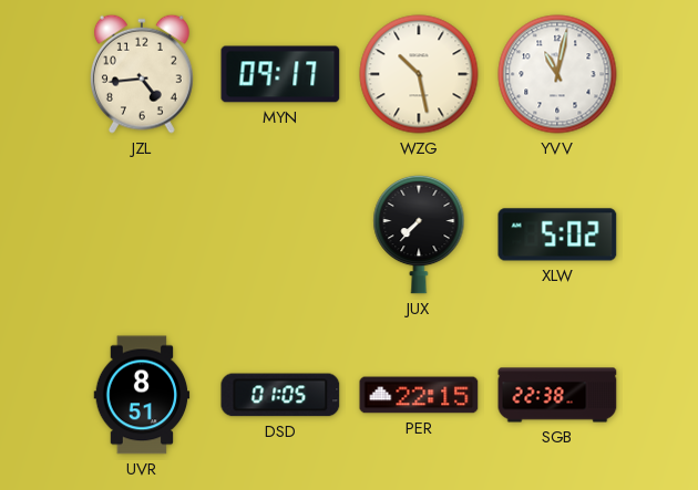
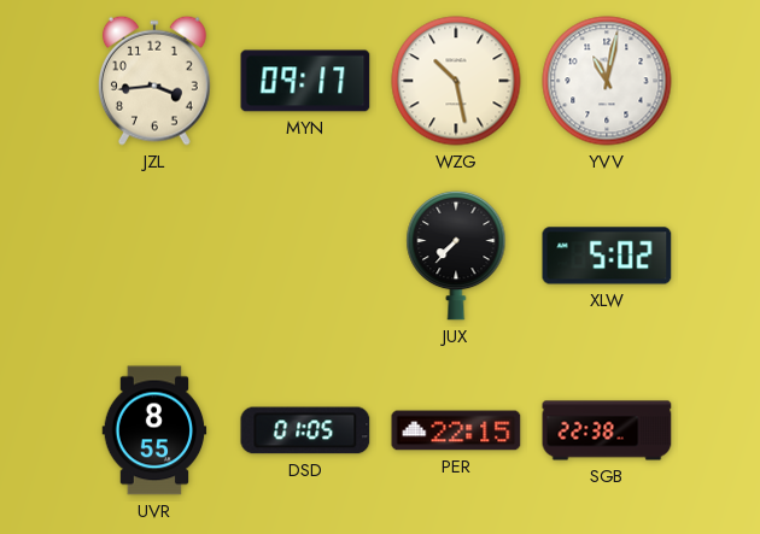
JZL: 4:44 -> 3:44 (154, 81)
UVR: 8:51 -> 8:55 (154, 430)
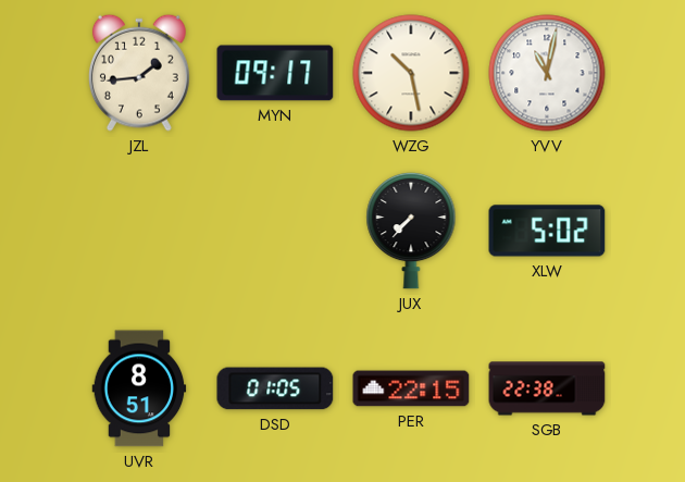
JZL: 3:44 -> 1:44 (139, 73)
UVR: 8:55 -> 8:51 (139, 388)
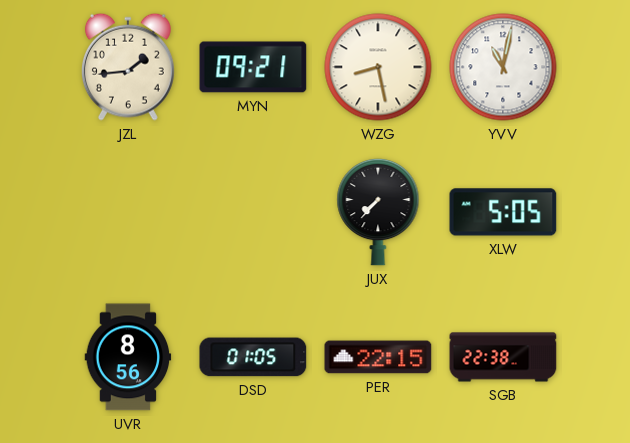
MYN: 09:17 -> 09:21 (253, 67)
WZG: 10:28 -> 8:28 (378, 67)
XLW: 5:02 -> 5:05 (503, 212)
UVR: 8:51 -> 8:56 (128, 357)
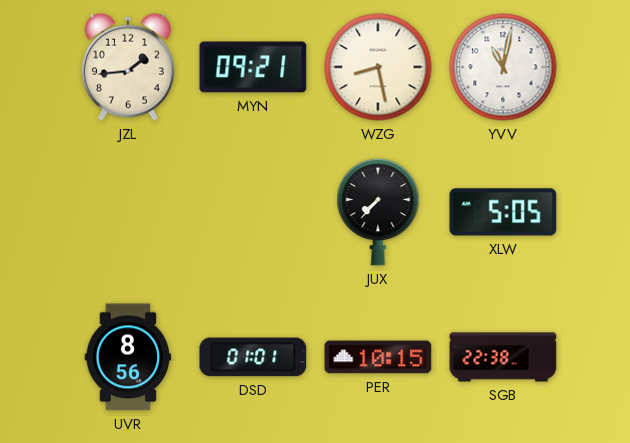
DSD: 01:05 -> 01:01 (253, 357)
PER: 22:15 -> 10:15 (378, 357)
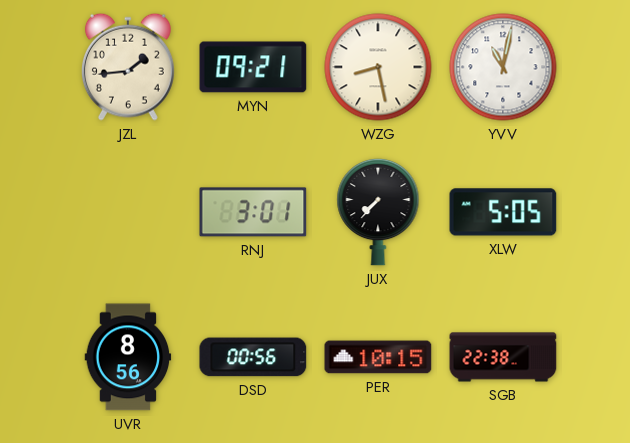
RNJ: none -> 3:01 (253, 212)
DSD: 01:01 -> 00:56 (253, 357)
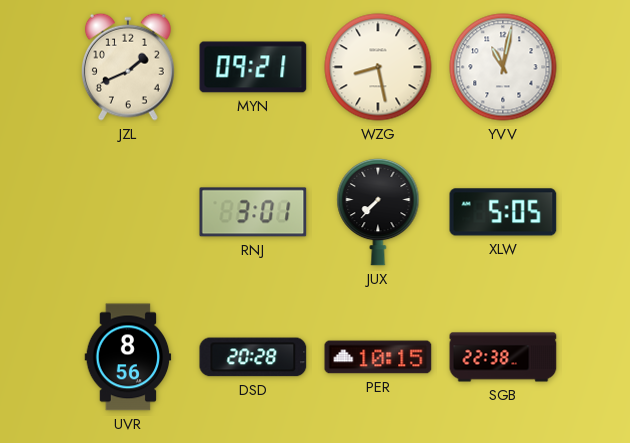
JZL: 1:44 -> 1:41 (128, 67)
DSD: 00:56 -> 20:28 (253, 357)
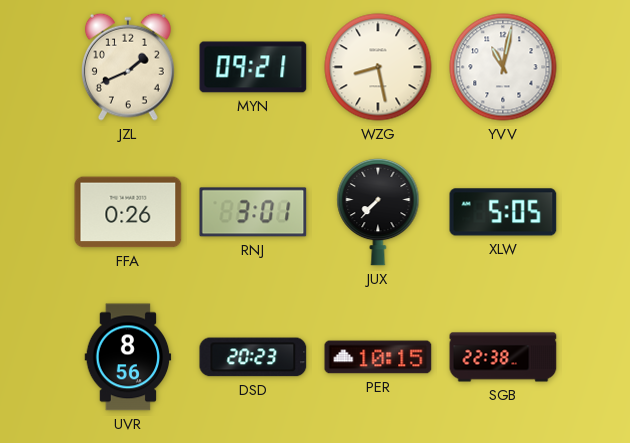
FFA: none -> 0:26 (128, 212)
DSD: 20:28 -> 20:23 (253, 357)
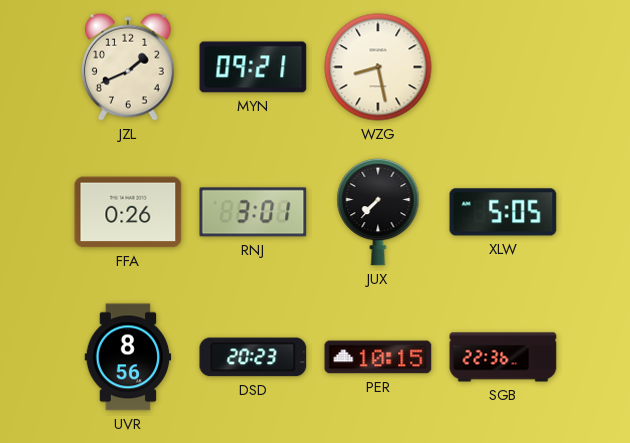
YVV: 11:02 -> none (503, 67)
SGB: 22:38 -> 22:36 (503, 357)
